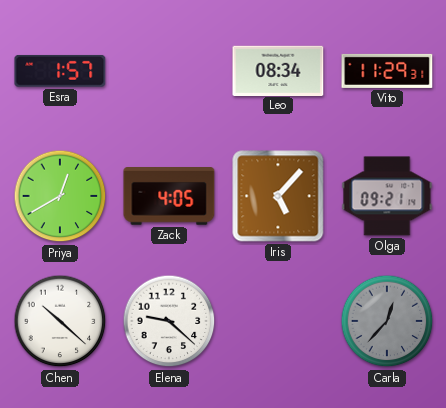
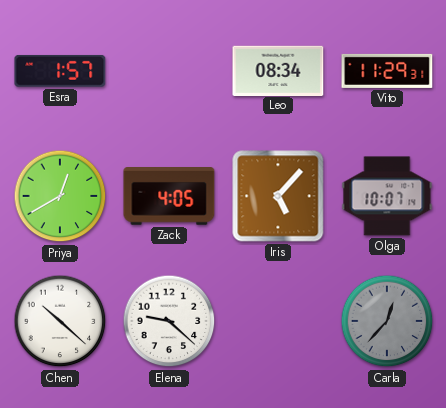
Olga: 09:21 -> 10:07 (387, 196)
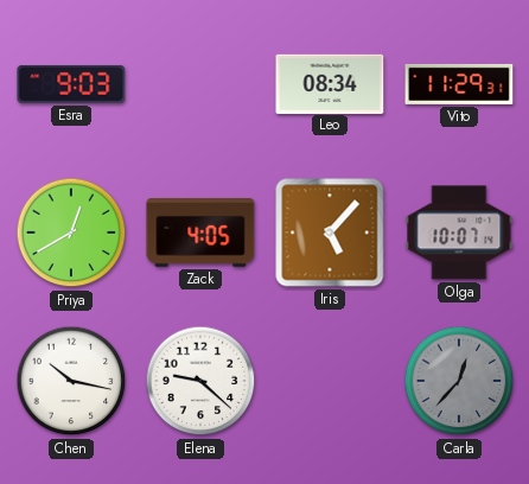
Esra: 1:57 -> 9:03 (71, 84)
Chen: 10:22 -> 10:17 (71, 381)
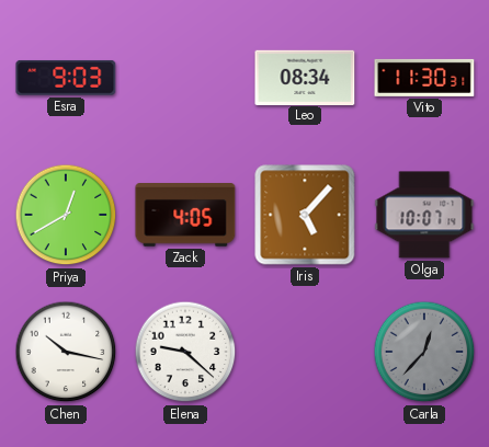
Vito: 11:29 -> 11:30 (424, 78)
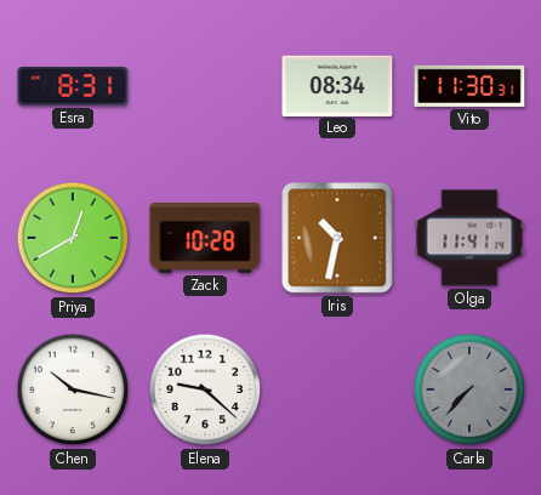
Esra: 9:03 -> 8:31 (73, 86)
Zack: 4:05 -> 10:28 (205, 239)
Iris: 5:07 -> 10:32 (337, 238)
Olga: 10:07 -> 11:41 (469, 238)
Carla: 12:37 -> 7:37 (469, 389)
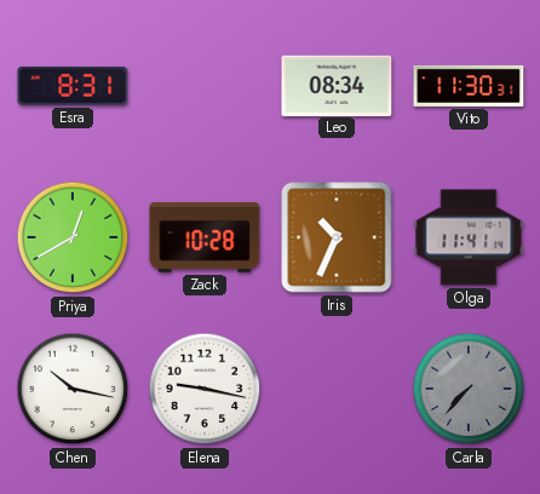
Iris: 10:32 -> 10:34 (337, 237)
Elena: 9:22 -> 9:17 (205, 389)
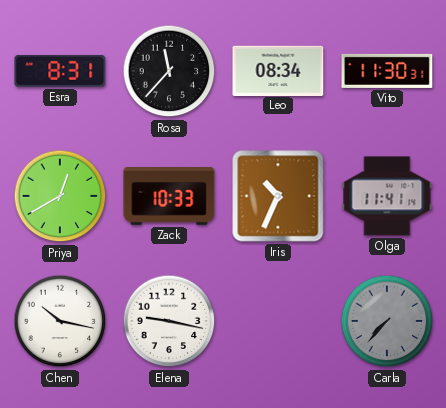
Rosa: none -> 11:37 (169, 71)
Zack: 10:28 -> 10:33 (169, 197)
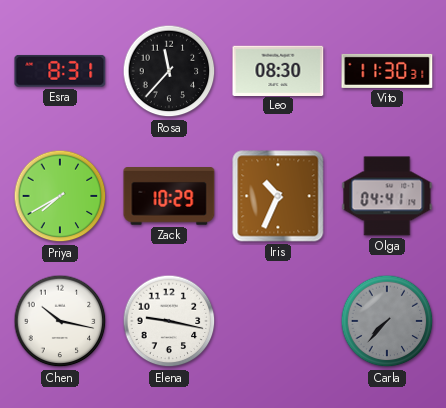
Leo: 08:34 -> 08:30 (278, 70)
Priya: 12:40 -> 7:40 (60, 196)
Zack: 10:33 -> 10:29 (169, 197)
Olga: 11:41 -> 04:41 (387, 196)
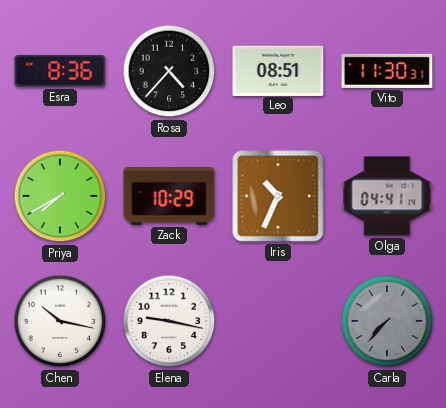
Esra: 8:31 -> 8:36 (60, 71)
Rosa: 11:37 -> 4:37 (169, 71)
Leo: 08:30 -> 08:51 (278, 70)
